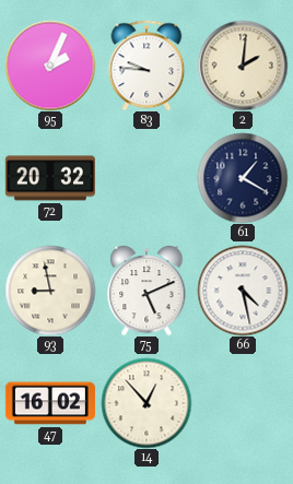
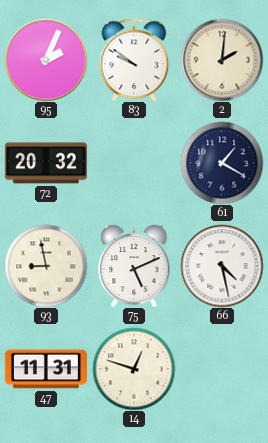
83: 9:46 -> 9:51 (134, 60)
47: 16:02 -> 11:31 (46, 369)
14: 12:53 -> 12:48 (134, 369)
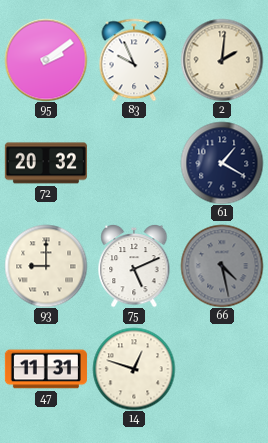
95: 2:04 -> 2:09 (46, 60)
83: 9:51 -> 9:56 (134, 60)
93: 8:58 -> 9:00 (46, 266)
66 dial: white -> grey (222, 266)
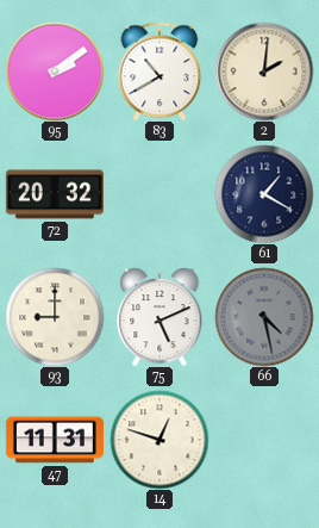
83: 9:56 -> 10:40 (159, 72)
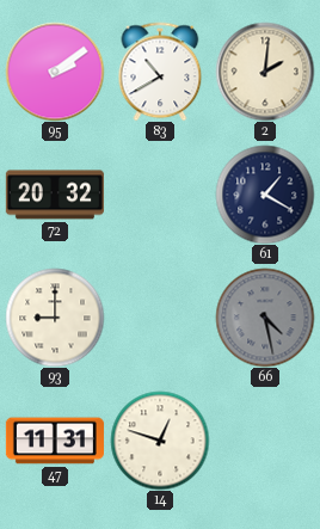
75: 5:11 -> none (159, 317)
